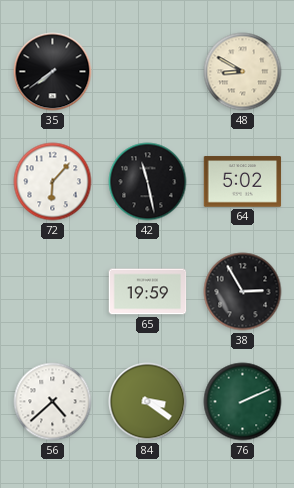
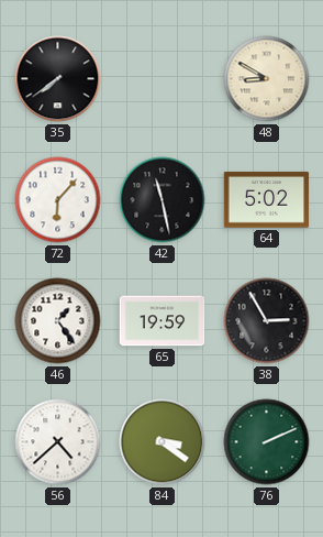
46: none -> 1:24 (58, 321)
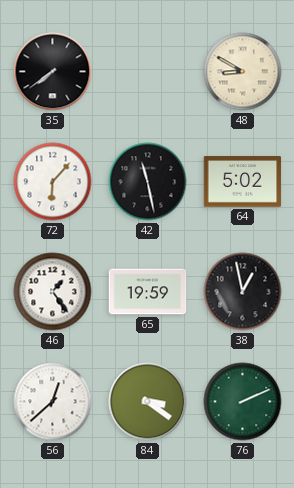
38: 2:55 -> 12:58 (243, 292)
56: 4:38 -> 12:38 (53, 402)
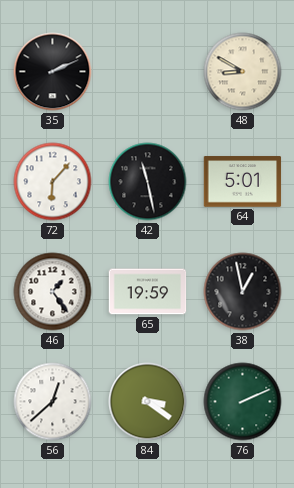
35: 7:39 -> 2:11 (53, 72)
64: 5:02 -> 5:01 (243, 182)
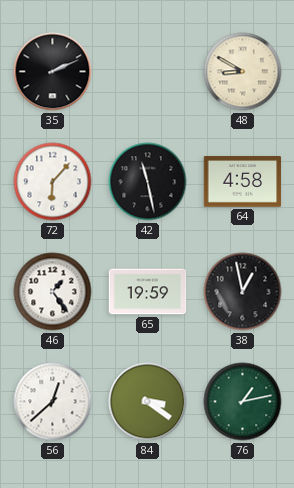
64: 5:01 -> 4:58 (243, 182)
76: 2:11 -> 1:13 (243, 402)
